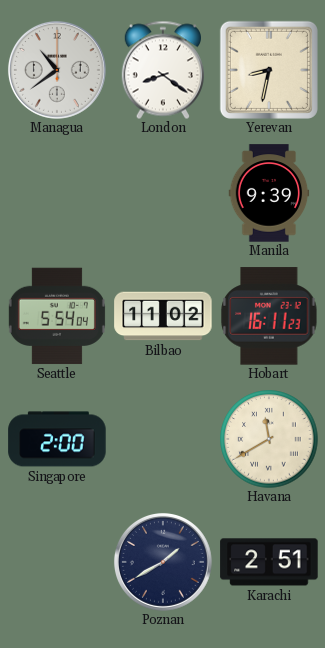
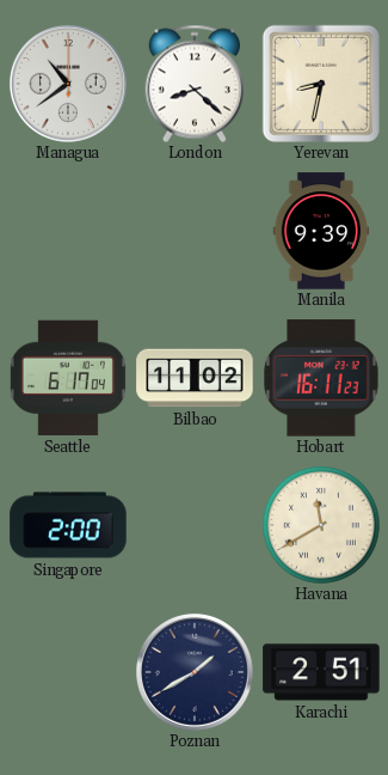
London: 8:21 -> 8:22 (195, 84)
Seattle: 5:54 -> 6:17 (68, 378)
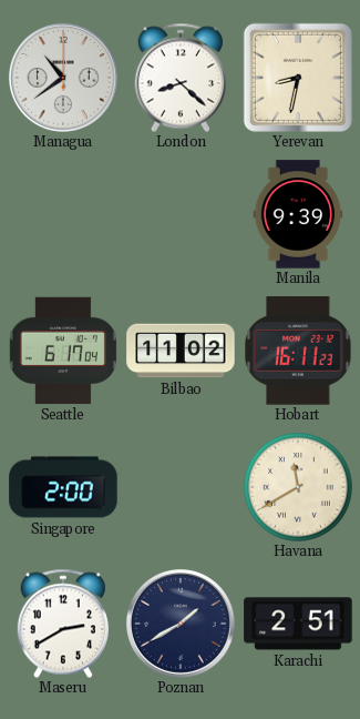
Maseru: none -> 2:40 (63, 624)
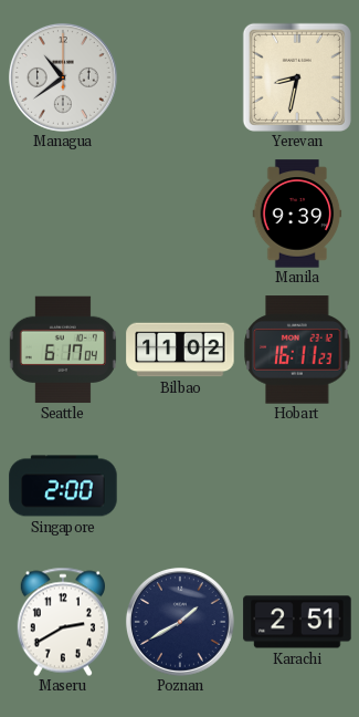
London: 8:22 -> none (181, 78)
Havana: 11:40 -> none (298, 487)
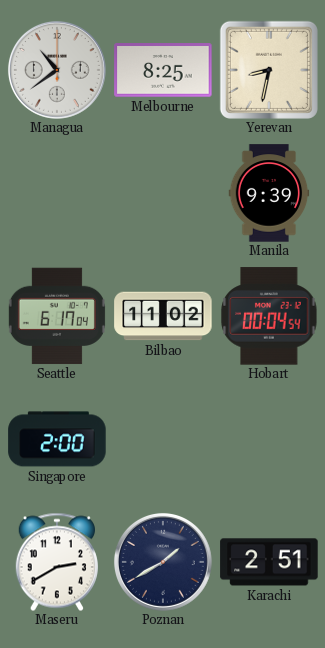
Melbourne: none -> 8:25 (163, 70)
Hobart: 16:11 -> 00:04 (269, 316)
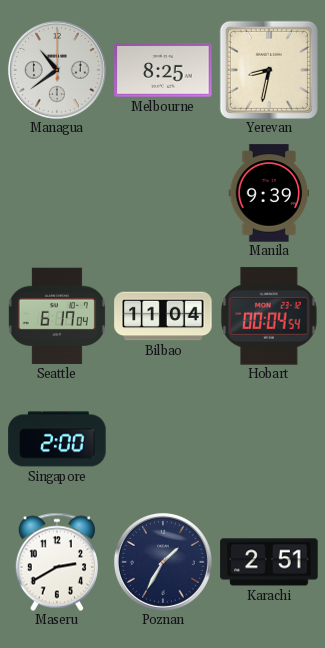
Bilbao: 11:02 -> 11:04 (163, 316)
Poznan: 1:40 -> 1:35 (163, 562)
